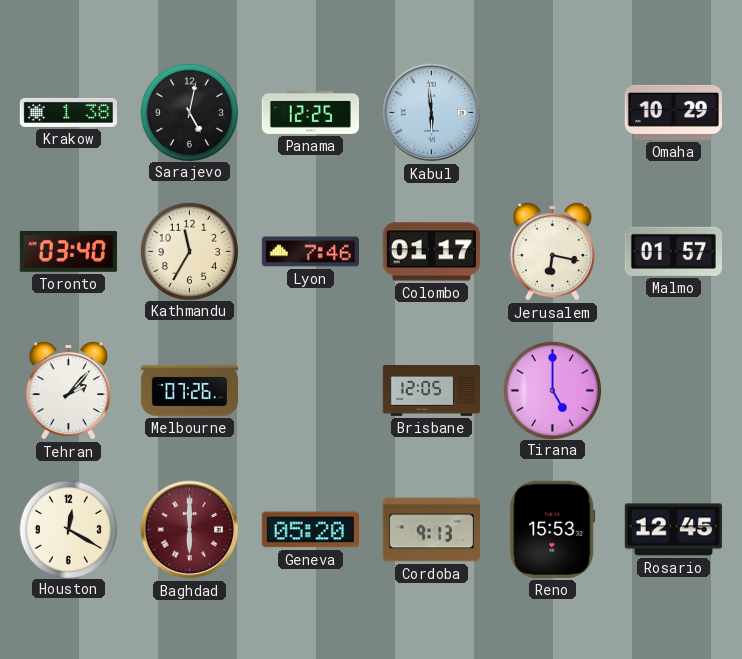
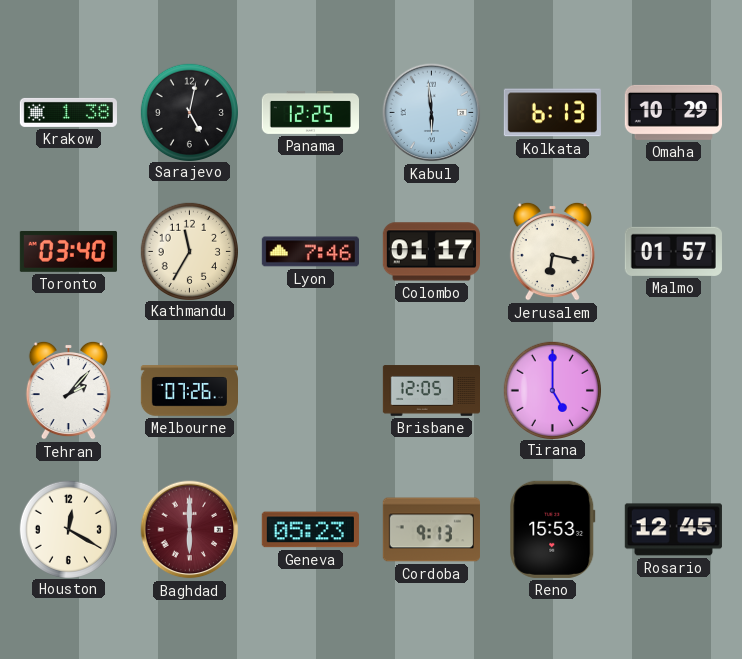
Kolkata: none -> 6:13 (552, 113)
Geneva: 05:20 -> 05:23 (310, 530)
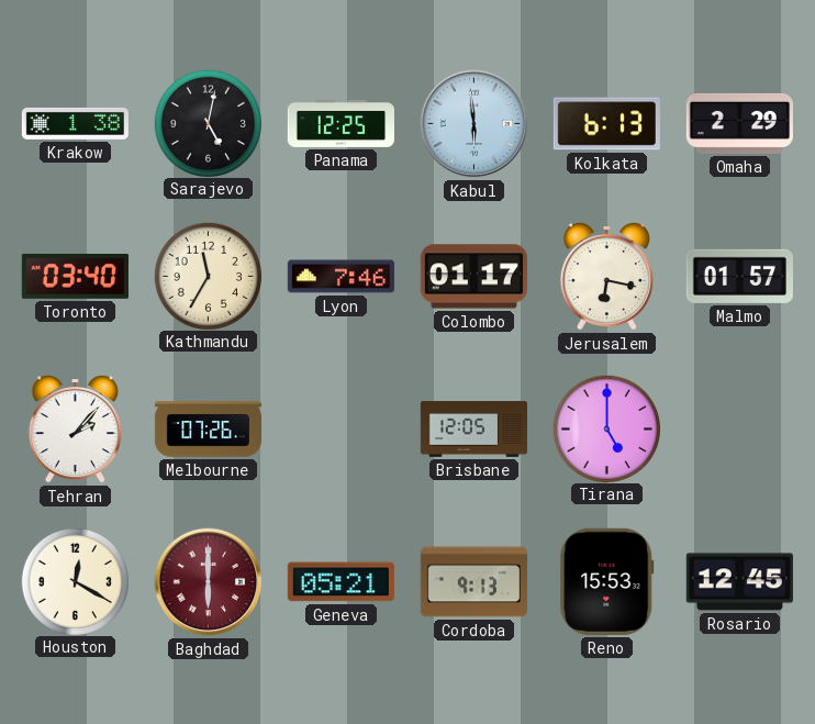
Omaha: 10:29 -> 2:29 (739, 123)
Geneva: 05:23 -> 05:21 (340, 582)
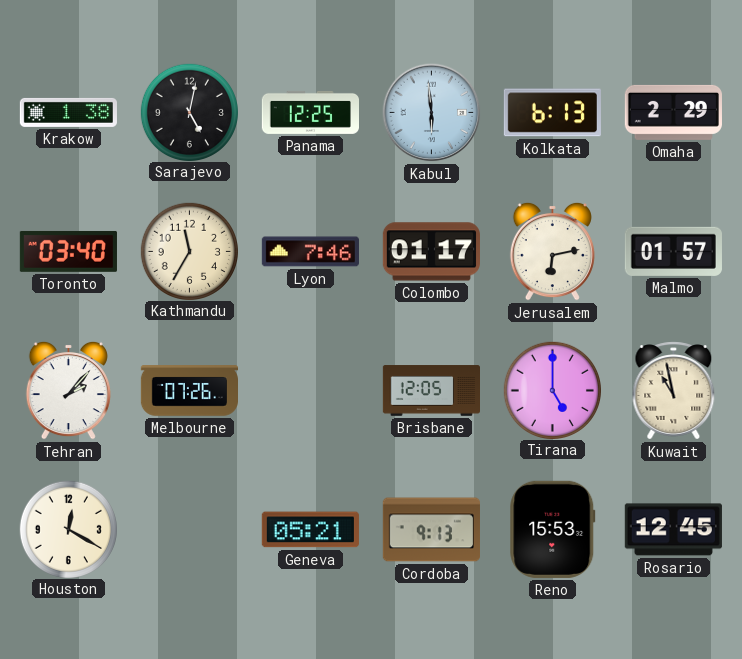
Jerusalem: 6:17 -> 6:13 (552, 251)
Kuwait: none -> 10:58 (674, 391)
Baghdad: 6:00 -> none (209, 582)
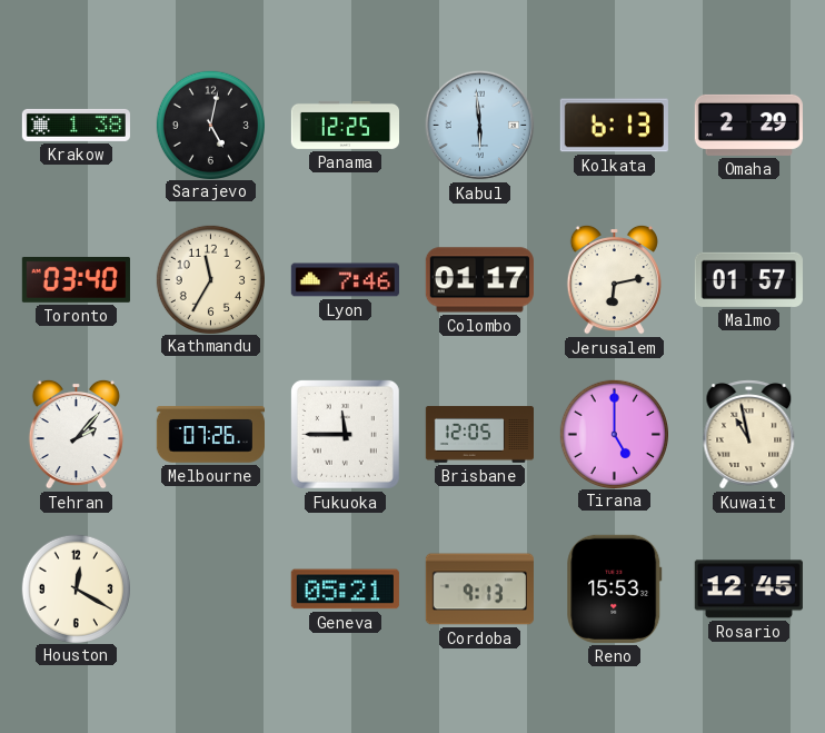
Fukuoka: none -> 11:45 (345, 434)
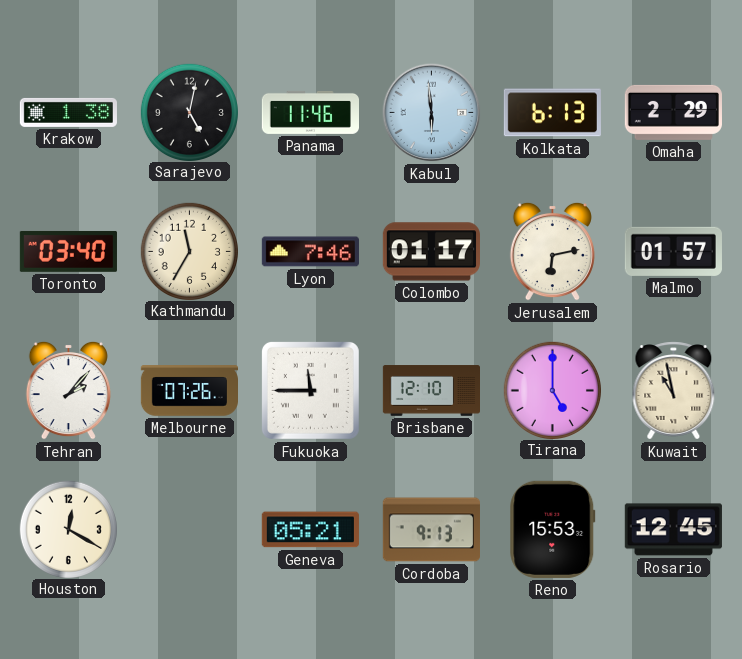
Panama: 12:25 -> 11:46 (310, 112)
Brisbane: 12:05 -> 12:10 (431, 391)
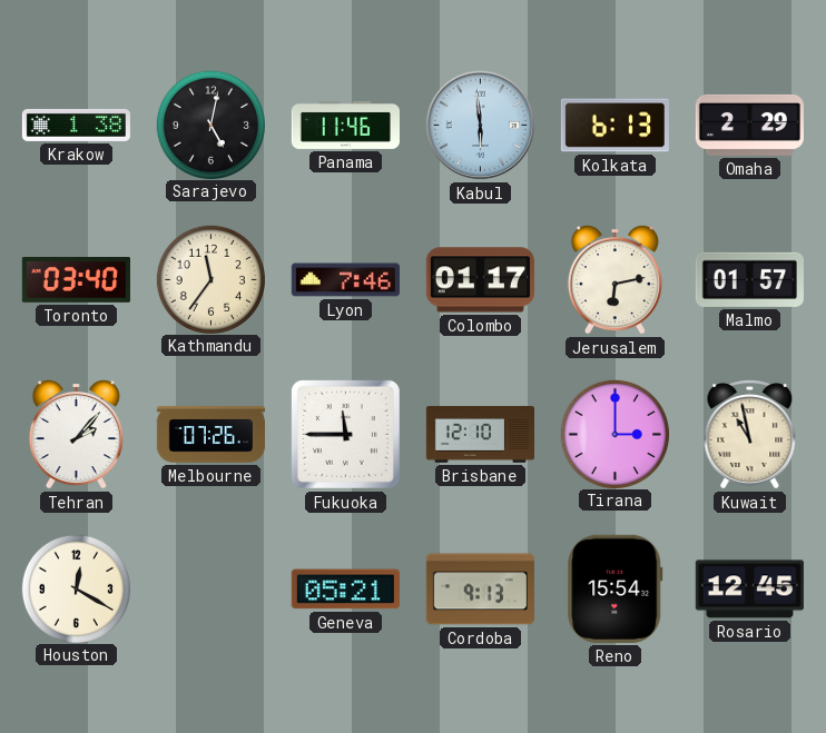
Kathmandu: 11:35 -> 11:36 (210, 279)
Tirana: 5:00 -> 3:00 (614, 434)
Reno: 15:53 -> 15:54 (616, 588)
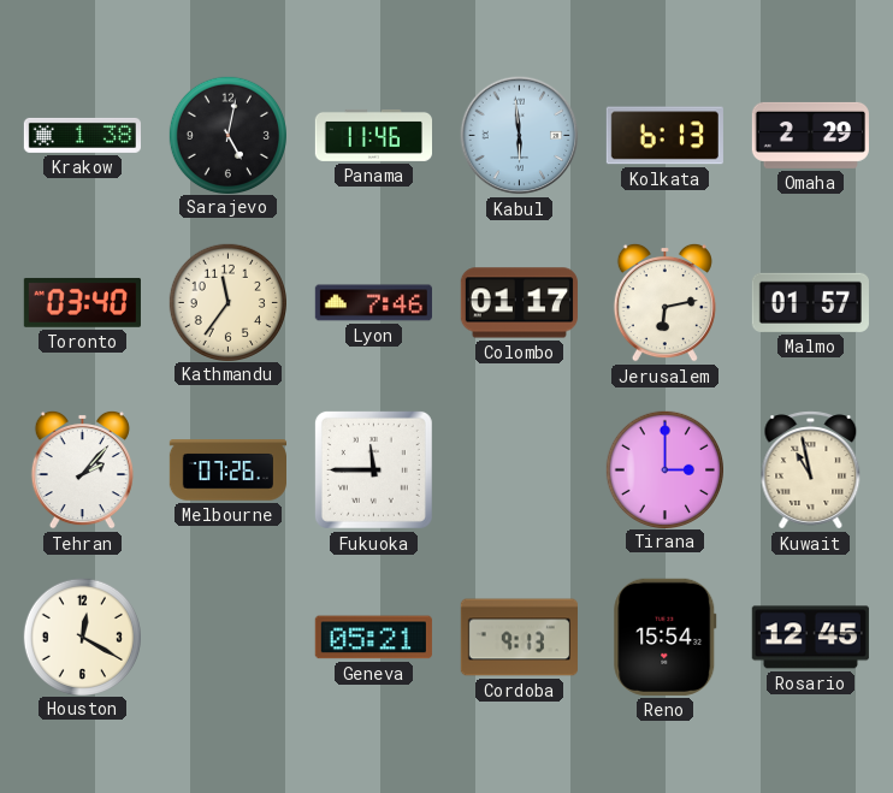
Brisbane: 12:10 -> none (480, 435)
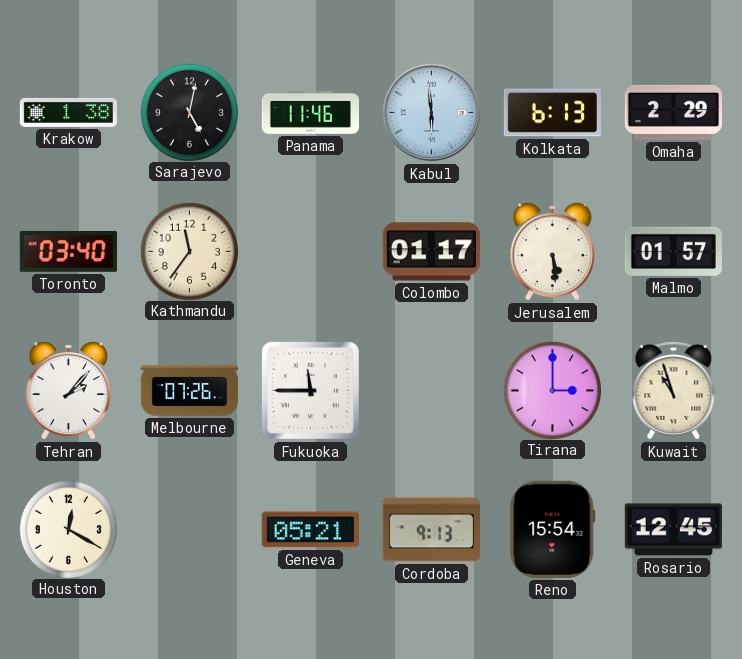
Lyon: 7:46 -> none (373, 303)
Jerusalem: 6:13 -> 5:29 (552, 251)
Kuwait: 10:58 -> 10:57 (674, 391)
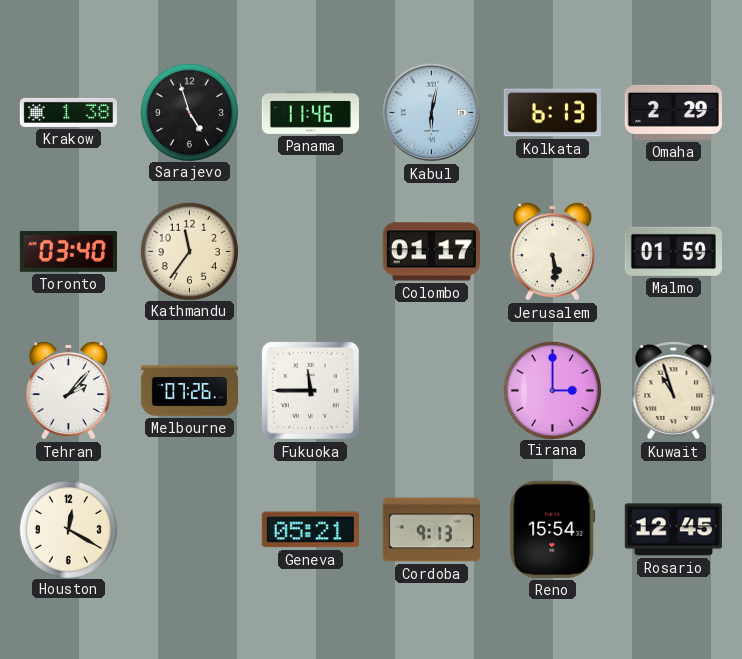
Sarajevo: 5:02 -> 4:57 (189, 112)
Kabul: 5:59 -> 6:02 (432, 113)
Malmo: 01:57 -> 01:59 (673, 251)
